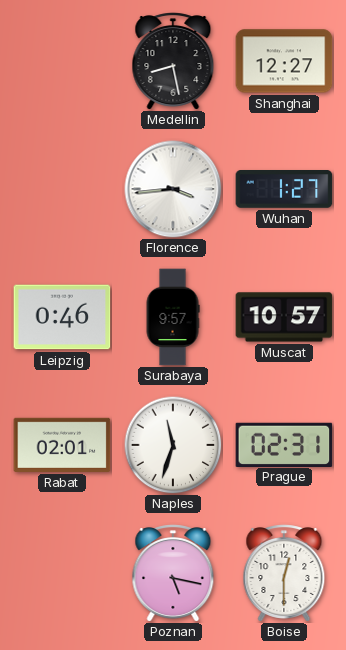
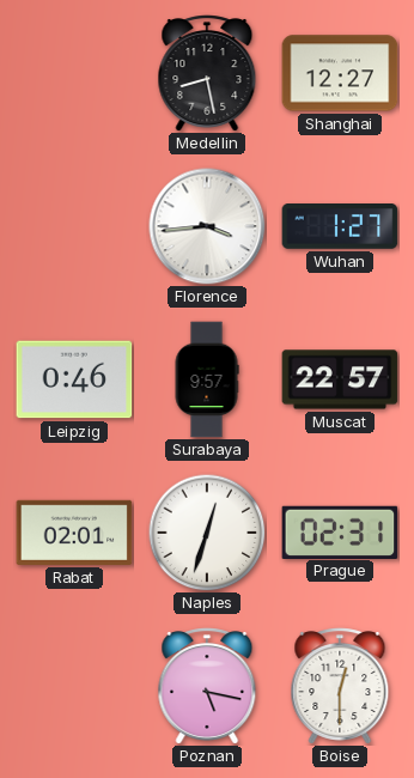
Muscat: 10:57 -> 22:57 (340, 379)
Naples: 11:33 -> 12:33 (207, 533)
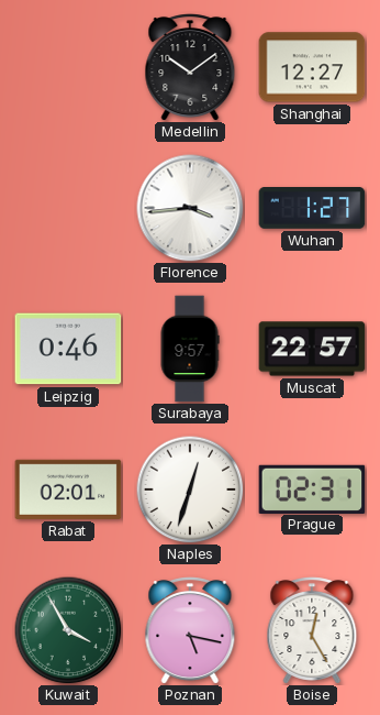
Medellin: 8:28 -> 10:09 (190, 67)
Kuwait: none -> 3:55 (68, 630)
Boise: 12:30 -> 12:25 (312, 630)
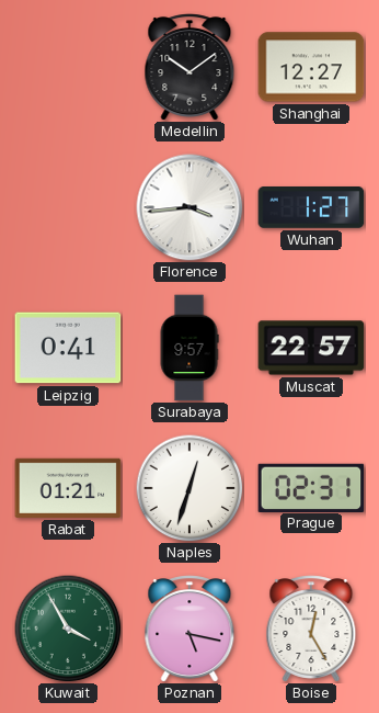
Leipzig: 0:46 -> 0:41 (68, 348)
Rabat: 02:01 -> 01:21 (68, 488)
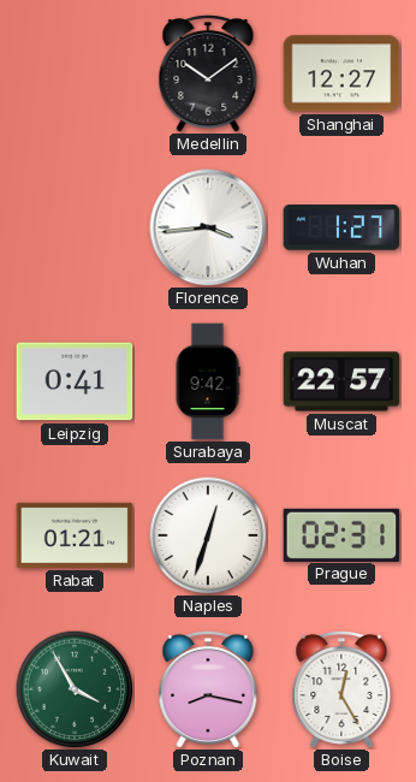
Surabaya: 9:57 -> 9:42 (208, 381)
Poznan: 5:17 -> 8:17 (208, 689)
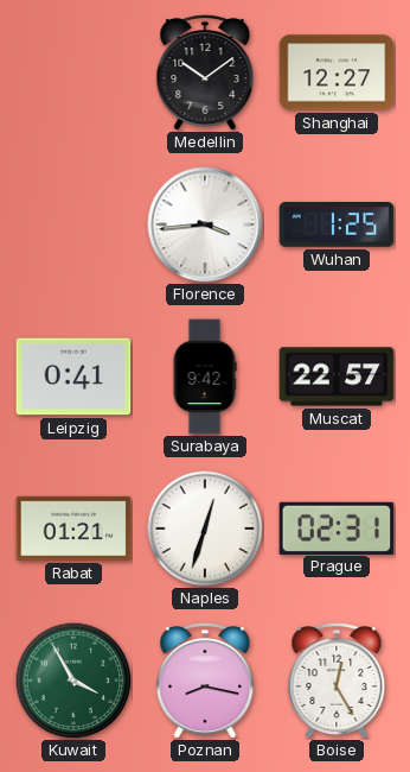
Wuhan: 1:27 -> 1:25 (337, 224)
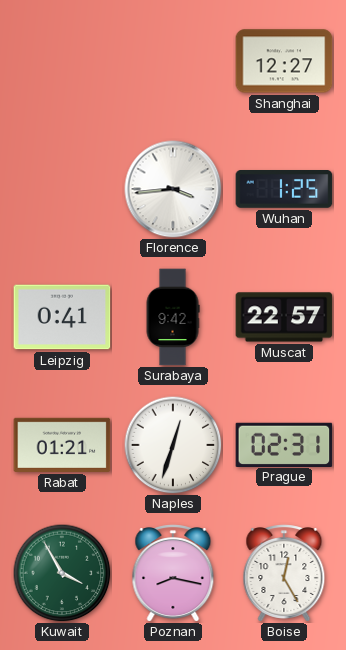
Medellin: 10:09 -> none (205, 72)
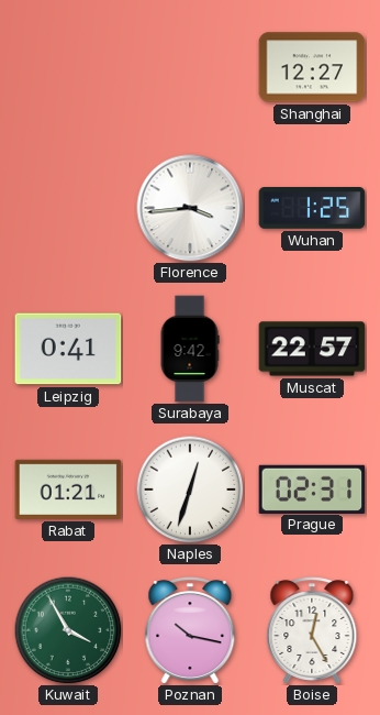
Poznan: 8:17 -> 10:17 (190, 630)
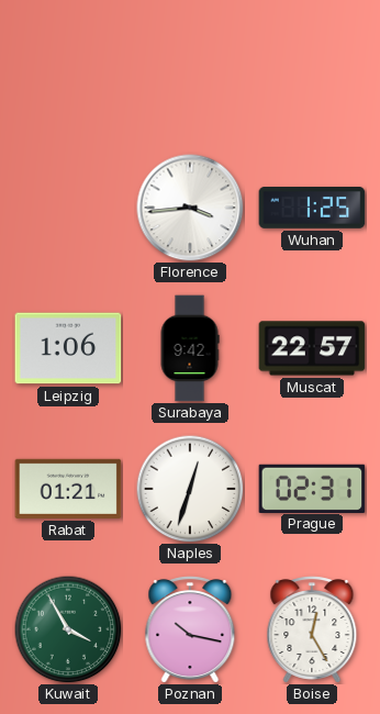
Shanghai: 12:27 -> none (312, 67)
Leipzig: 0:41 -> 1:06 (68, 348)
